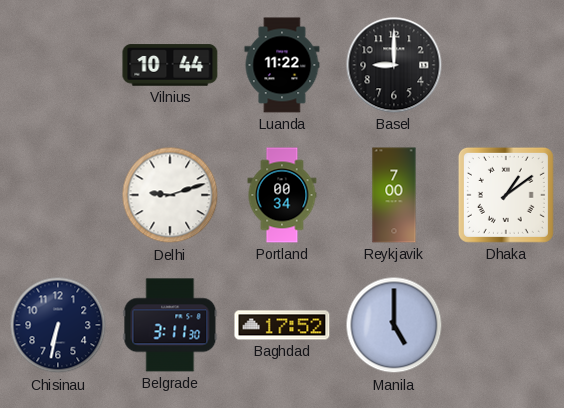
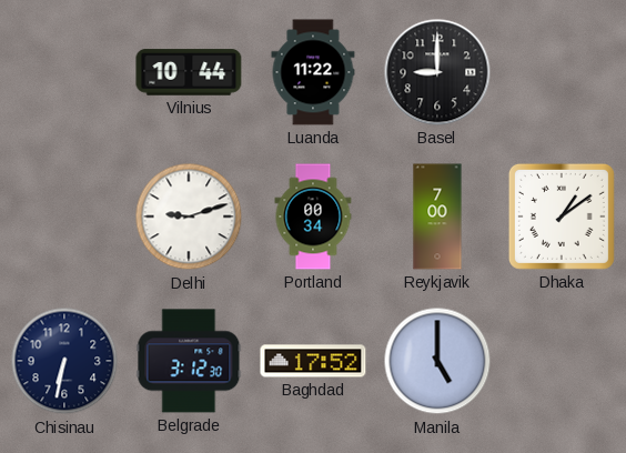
Belgrade: 3:11 -> 3:12 (189, 361)
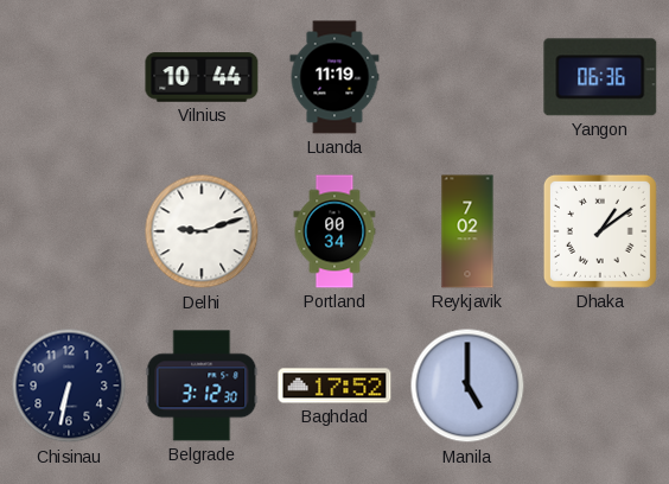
Luanda: 11:22 -> 11:19 (334, 77)
Basel: 9:00 -> none (437, 72)
Yangon: none -> 06:36 (600, 77)
Reykjavik: 7:00 -> 7:02 (467, 231)
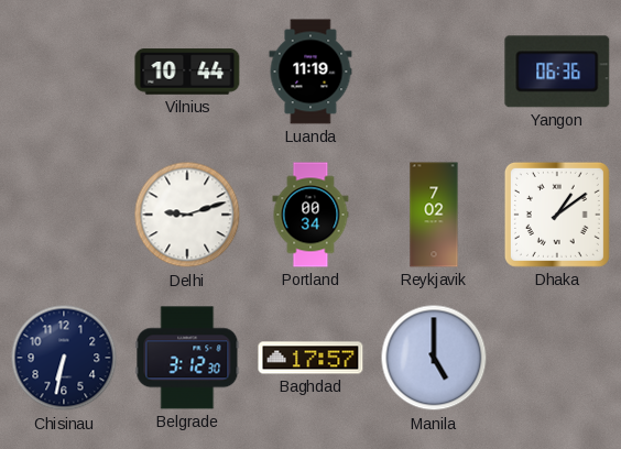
Baghdad: 17:52 -> 17:57 (310, 358)
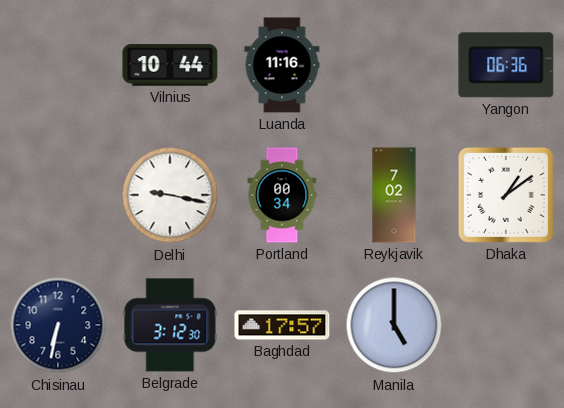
Luanda: 11:19 -> 11:16 (282, 65)
Delhi: 9:12 -> 9:17 (170, 195)
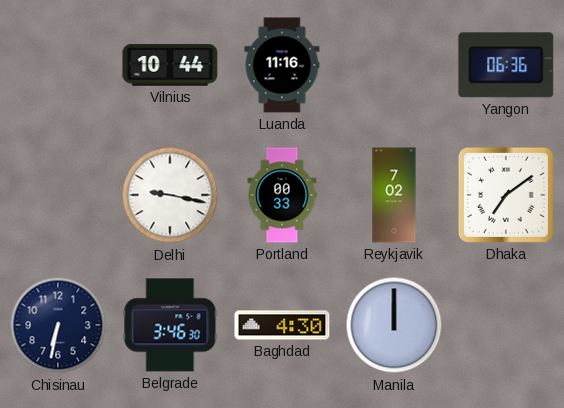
Portland: 00:34 -> 00:33 (282, 195)
Dhaka: 1:09 -> 7:09 (506, 195)
Belgrade: 3:12 -> 3:46 (170, 325)
Baghdad: 17:57 -> 4:30 (282, 325)
Manila: 5:00 -> 12:00 (394, 325)
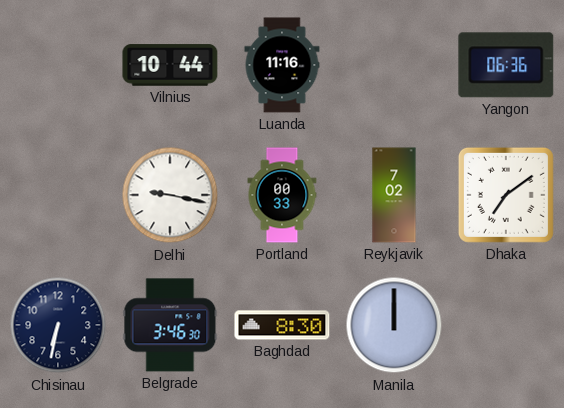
Baghdad: 4:30 -> 8:30 (282, 325)
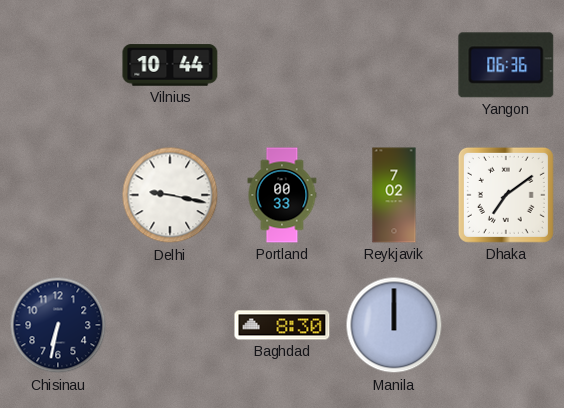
Luanda: 11:16 -> none (282, 65)
Belgrade: 3:46 -> none (170, 325)
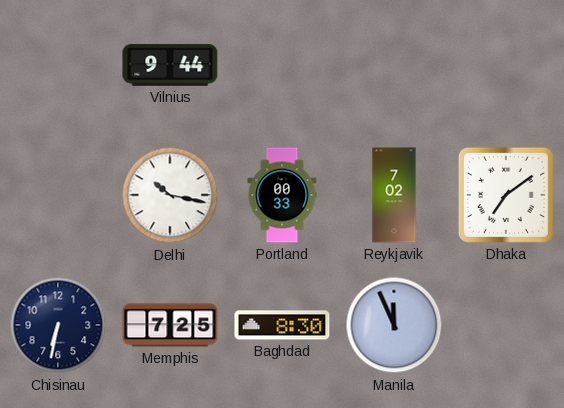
Vilnius: 10:44 -> 9:44 (170, 65)
Yangon: 06:36 -> none (506, 65)
Delhi: 9:17 -> 10:17 (170, 195)
Memphis: none -> 7:25 (170, 325)
Manila: 12:00 -> 11:56 (394, 325)
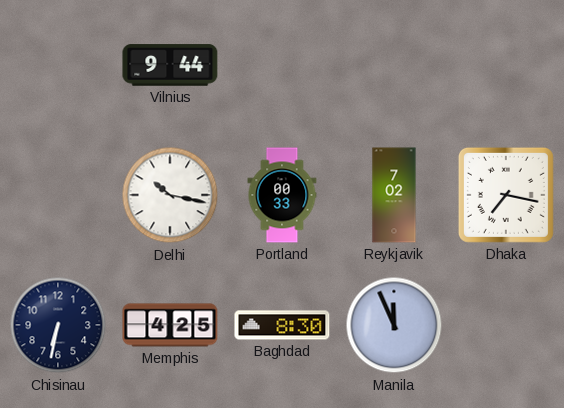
Dhaka: 7:09 -> 7:17 (506, 195)
Memphis: 7:25 -> 4:25 (170, 325)
